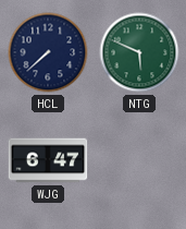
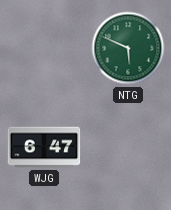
HCL: 7:38 -> none (48, 52)
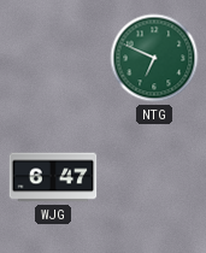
NTG: 5:49 -> 6:49 (154, 58)
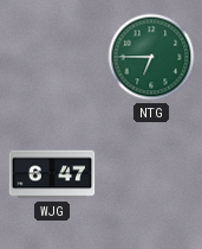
NTG: 6:49 -> 6:45 (151, 57)
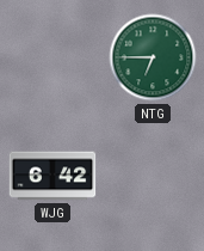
WJG: 6:47 -> 6:42 (52, 176)
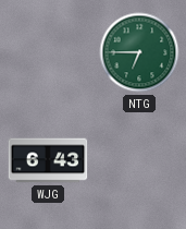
WJG: 6:42 -> 6:43 (48, 160)
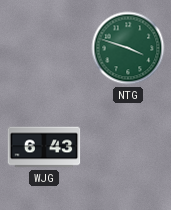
NTG: 6:45 -> 3:48 (128, 48)
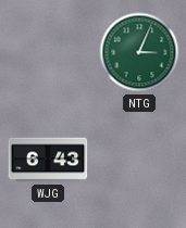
NTG: 3:48 -> 3:04 (139, 52)
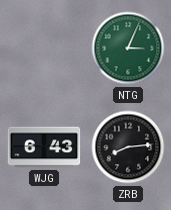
ZRB: none -> 8:14 (128, 147)
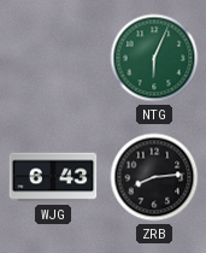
NTG: 3:04 -> 6:04 (154, 58)
